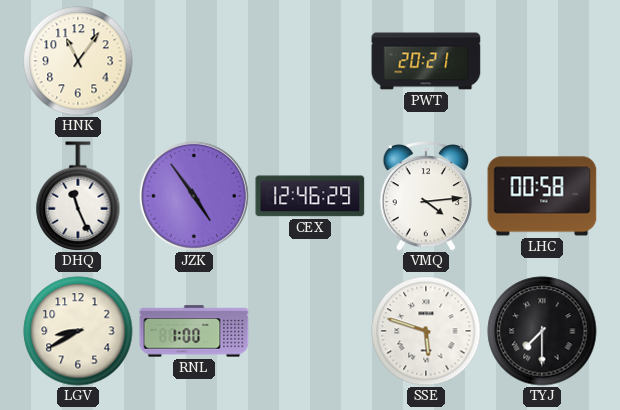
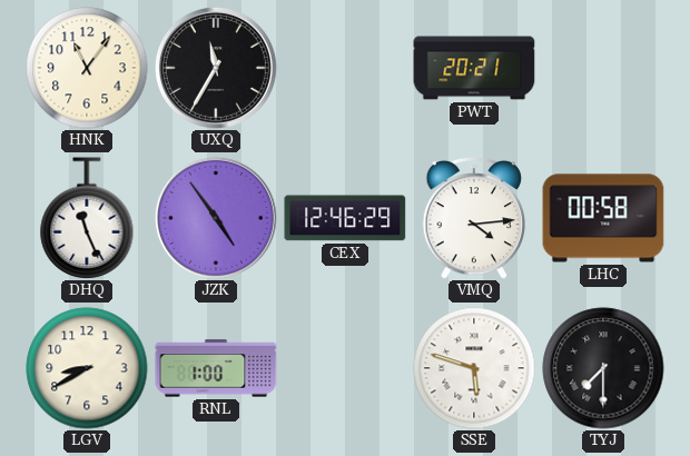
UXQ: none -> 11:35 (216, 68)
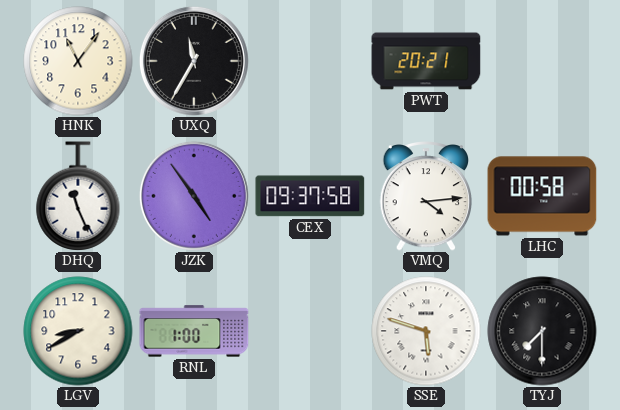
CEX: 12:46 -> 09:37 (310, 196)
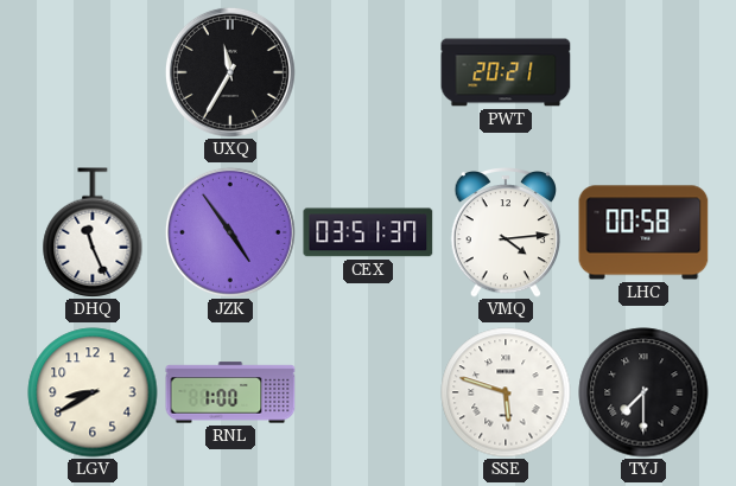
HNK: 11:06 -> none (78, 61)
CEX: 09:37 -> 03:51 (368, 232)
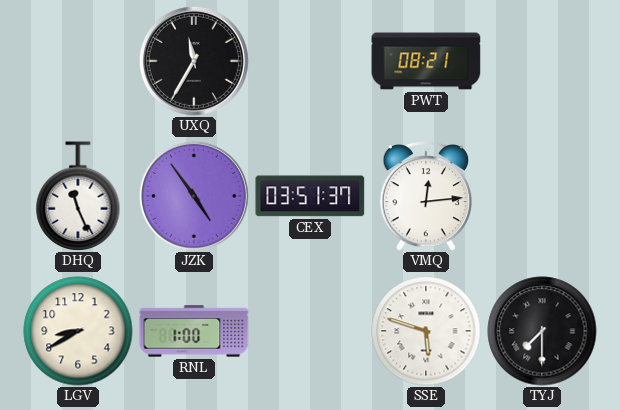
PWT: 20:21 -> 08:21 (426, 61)
VMQ: 4:14 -> 12:14 (425, 197)
LHC: 00:58 -> none (643, 232)
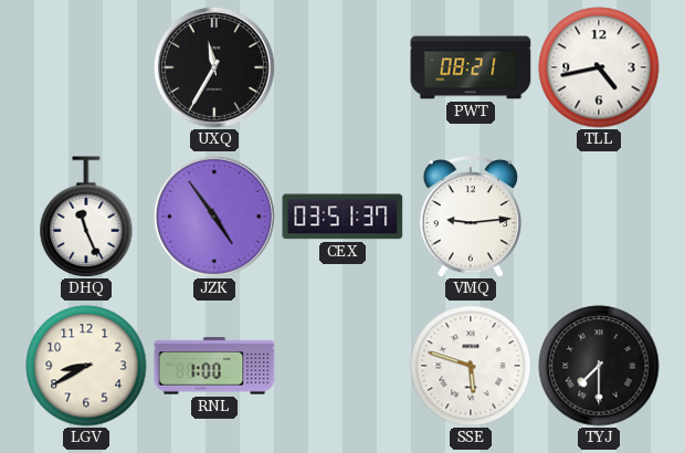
TLL: none -> 4:43 (599, 67)
VMQ: 12:14 -> 9:14 (470, 218)
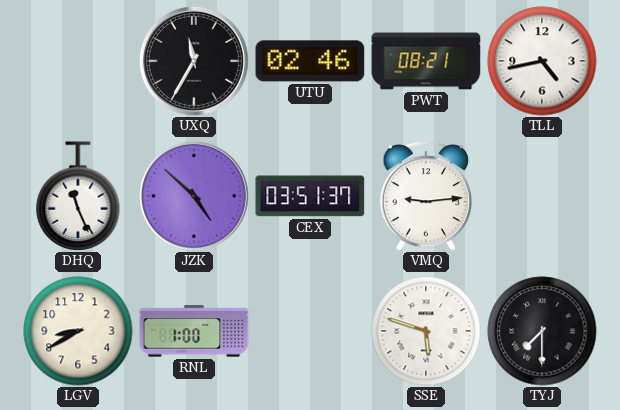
UTU: none -> 02:46 (310, 61)
JZK: 4:54 -> 4:52 (194, 196)
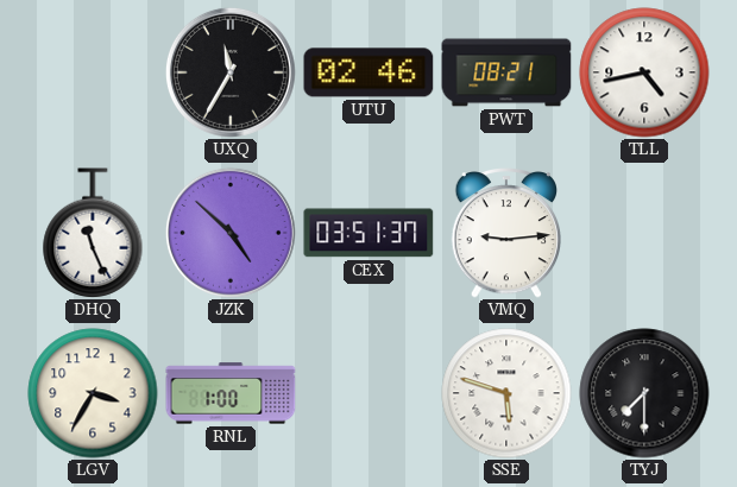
LGV: 8:40 -> 3:35 (93, 393)
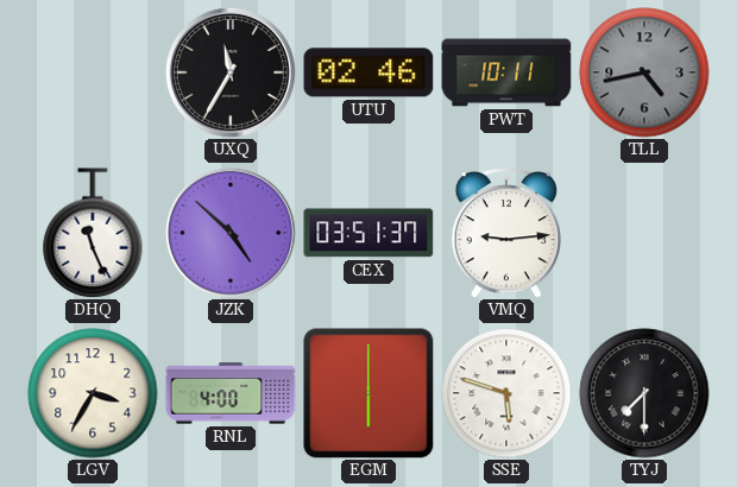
PWT: 08:21 -> 10:11 (506, 72)
TLL dial: white -> grey (644, 72)
RNL: 1:00 -> 4:00 (231, 393)
EGM: none -> 6:00 (368, 393)
